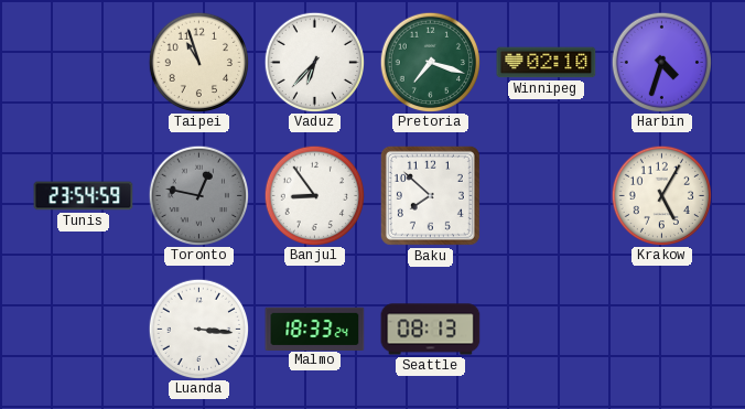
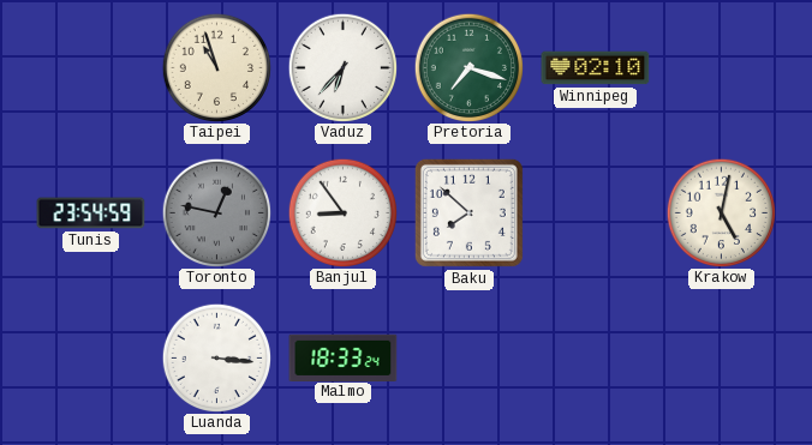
Harbin: 4:33 -> none (661, 62)
Krakow: 5:05 -> 5:02 (721, 212)
Seattle: 08:13 -> none (431, 330)
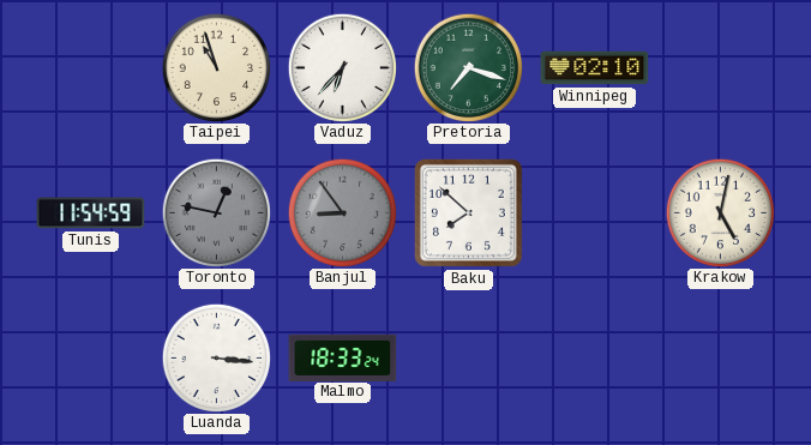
Tunis: 23:54 -> 11:54 (91, 214)
Banjul dial: white -> grey (342, 212)
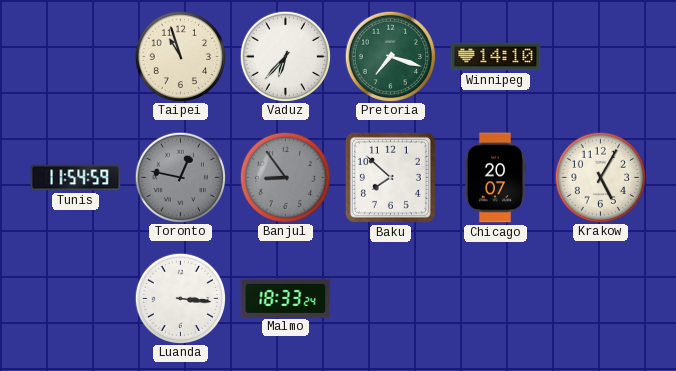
Winnipeg: 02:10 -> 14:10 (496, 57)
Chicago: none -> 20:07 (495, 178)
Krakow: 5:02 -> 5:05 (600, 177)
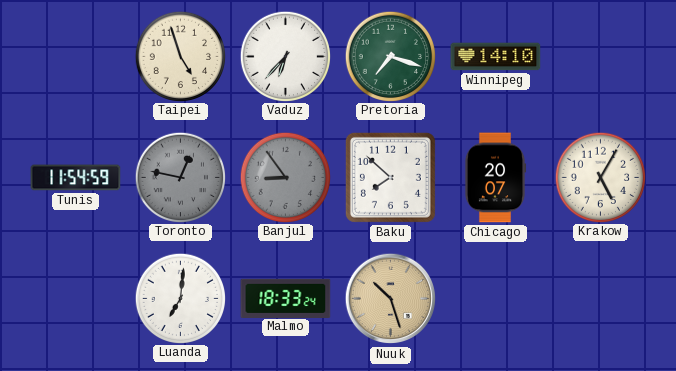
Taipei: 10:57 -> 4:57 (180, 56)
Luanda: 3:16 -> 7:01 (180, 298)
Nuuk: none -> 10:27 (391, 299)
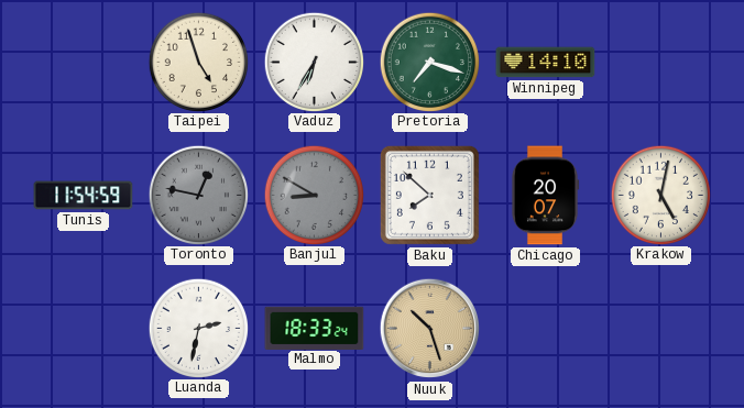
Vaduz: 6:37 -> 6:35 (314, 62)
Banjul: 8:54 -> 8:50 (314, 195)
Krakow: 5:05 -> 5:02 (660, 195)
Luanda: 7:01 -> 2:32 (198, 328)
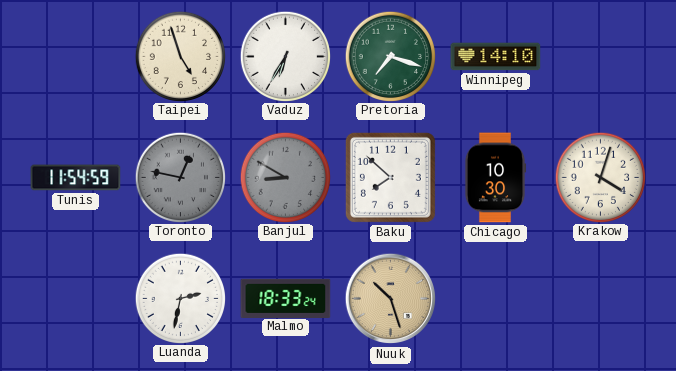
Chicago: 20:07 -> 10:30 (495, 178)
Krakow: 5:02 -> 4:03 (600, 177)
